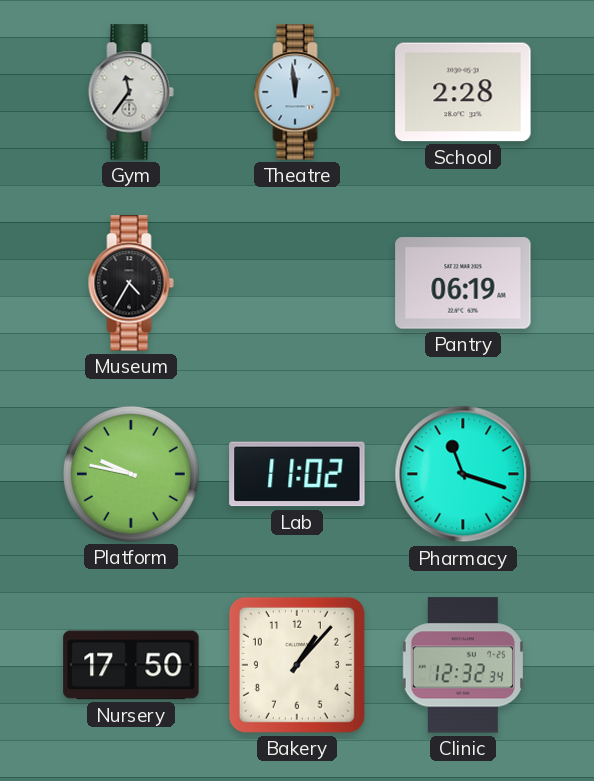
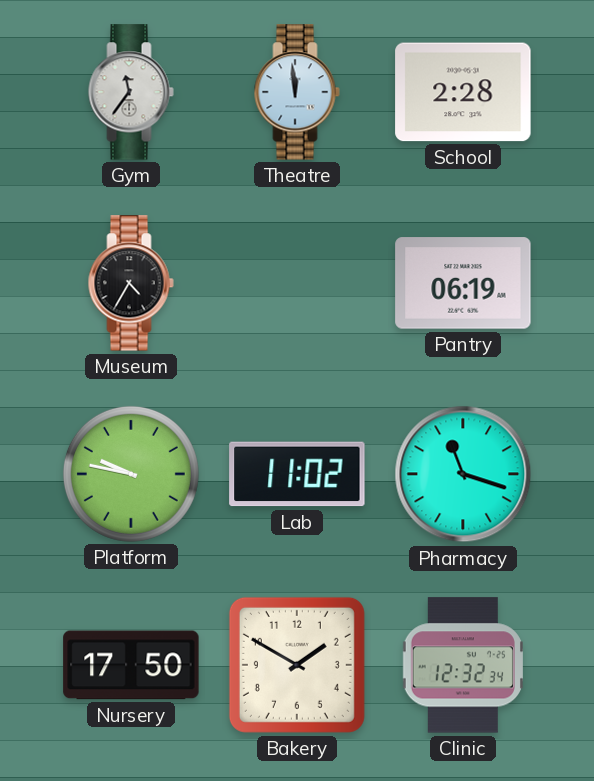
Bakery: 1:07 -> 1:50 (297, 665)
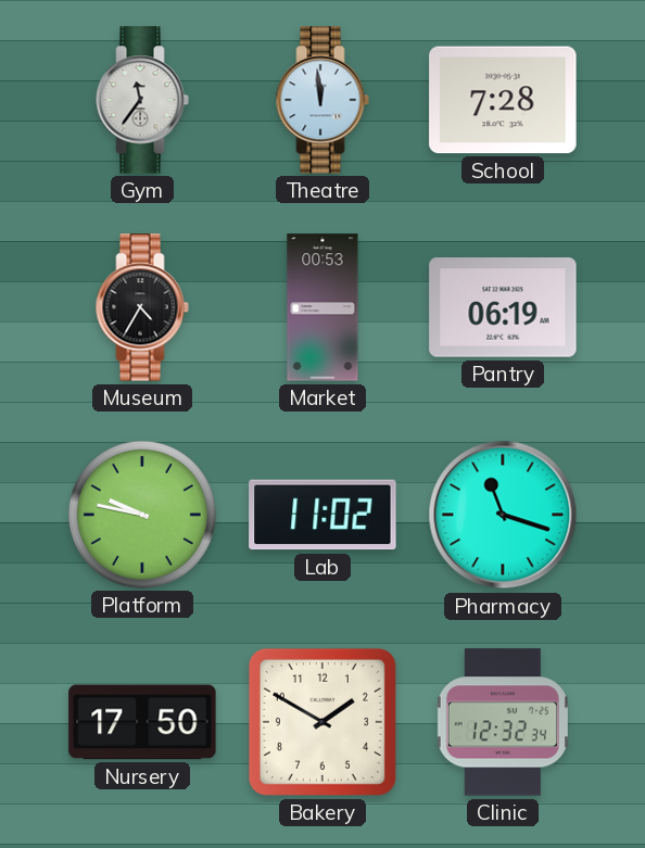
School: 2:28 -> 7:28 (503, 100)
Market: none -> 00:53 (322, 307)
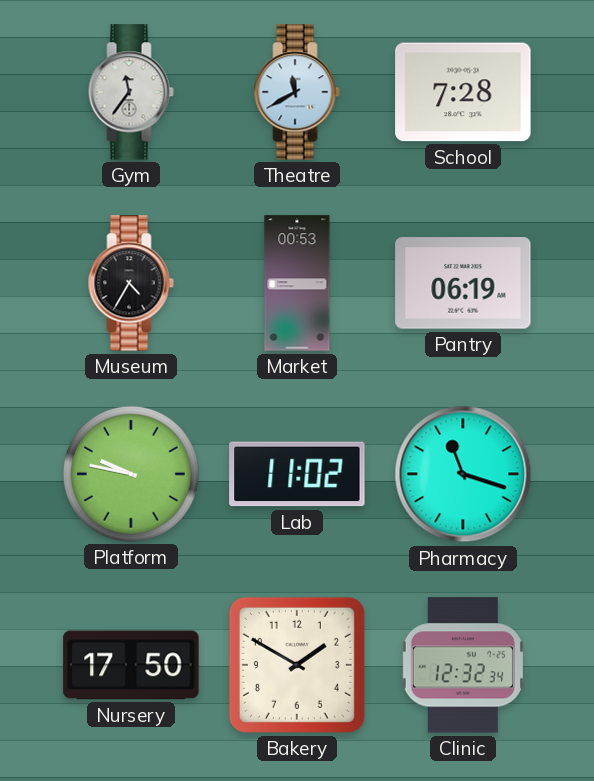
Theatre: 11:59 -> 11:40 (297, 92)
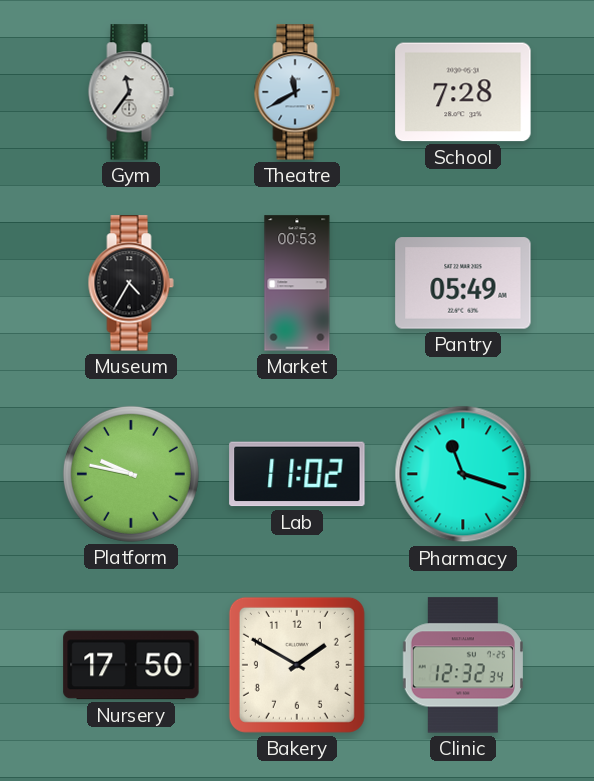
Pantry: 06:19 -> 05:49 (463, 283)
